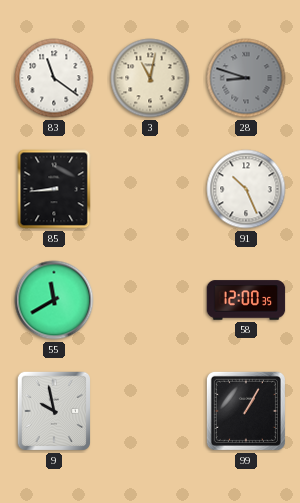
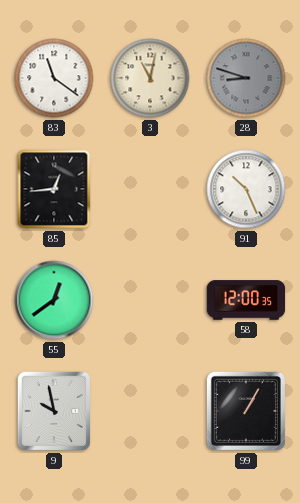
85: 8:44 -> 12:44 (54, 189)
55: 11:40 -> 12:39 (54, 300)
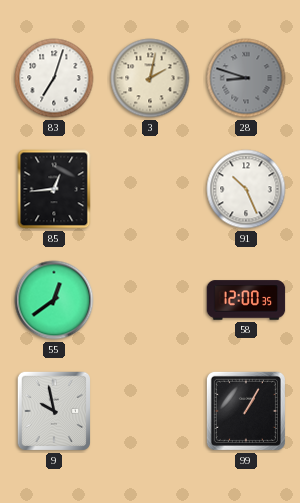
83: 11:21 -> 7:03 (54, 78)
3: 11:02 -> 2:02 (150, 78)
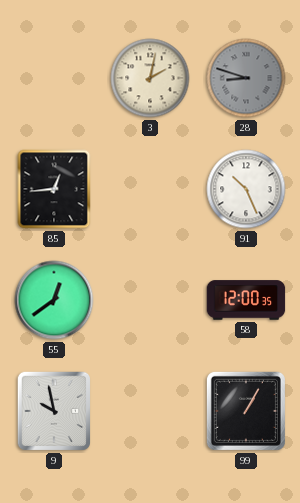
83: 7:03 -> none (54, 78)
